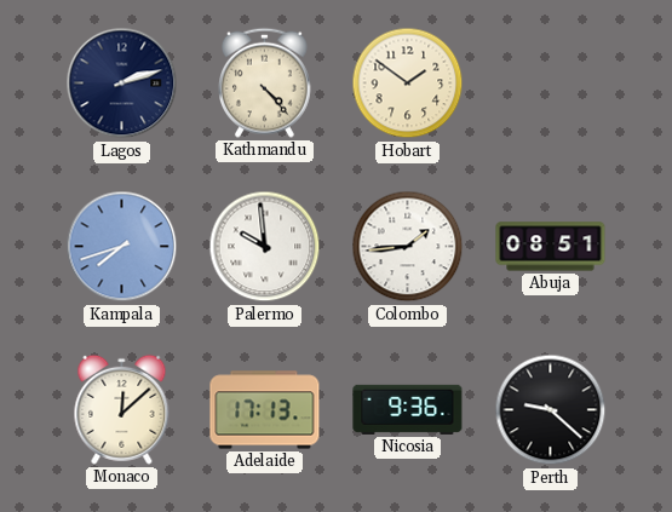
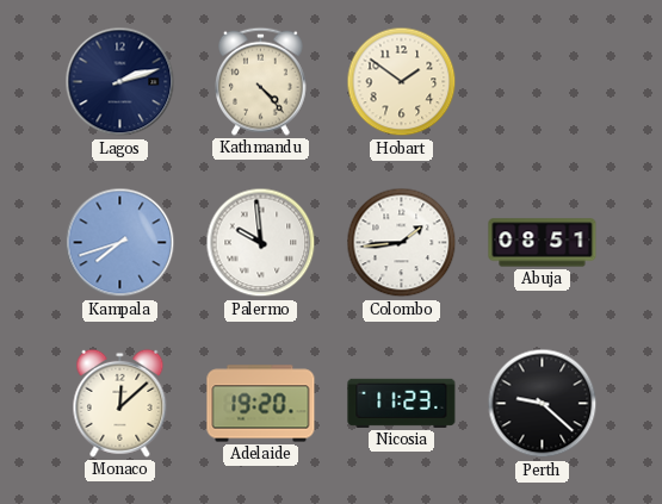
Adelaide: 17:13 -> 19:20 (261, 404)
Nicosia: 9:36 -> 11:23 (402, 403)
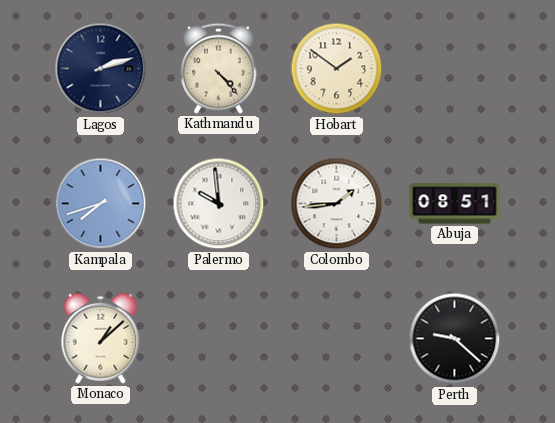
Monaco: 12:08 -> 1:08 (101, 338)
Adelaide: 19:20 -> none (261, 404)
Nicosia: 11:23 -> none (402, 403)
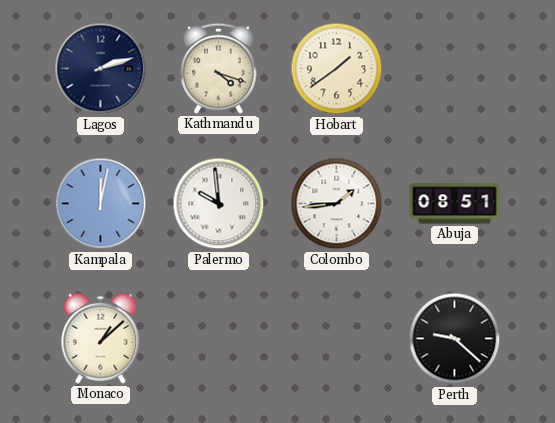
Kathmandu: 4:23 -> 4:18 (219, 68)
Hobart: 1:51 -> 1:39 (337, 69)
Kampala: 7:42 -> 12:02 (101, 204)
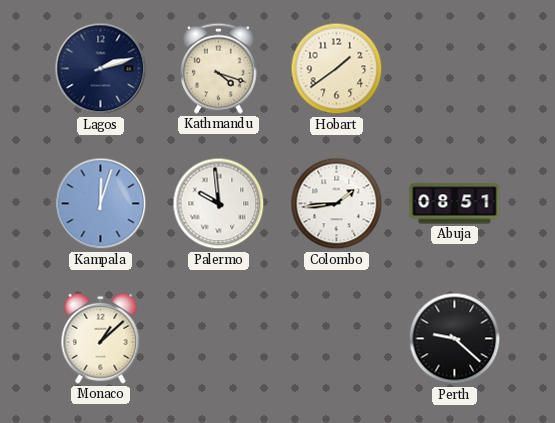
Kampala: 12:02 -> 12:03 (101, 204)
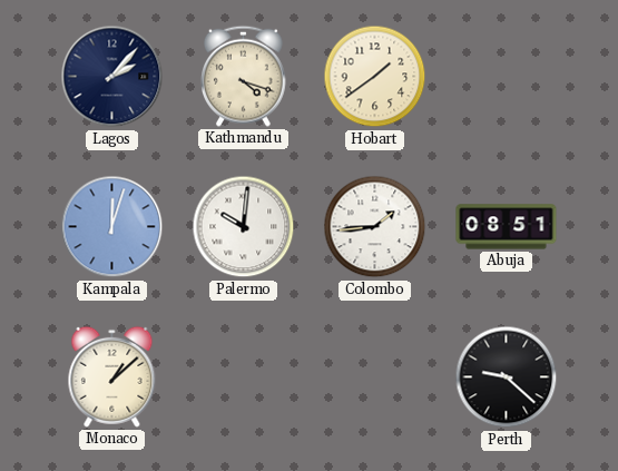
Lagos: 2:12 -> 2:07 (112, 77)
Palermo: 9:59 -> 10:01 (244, 227)
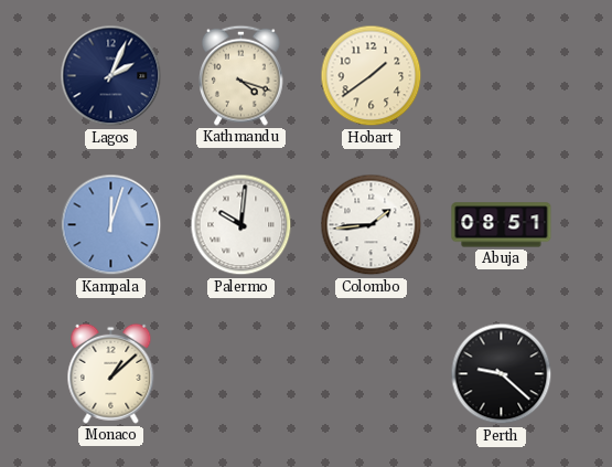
Lagos: 2:07 -> 2:04 (111, 76)
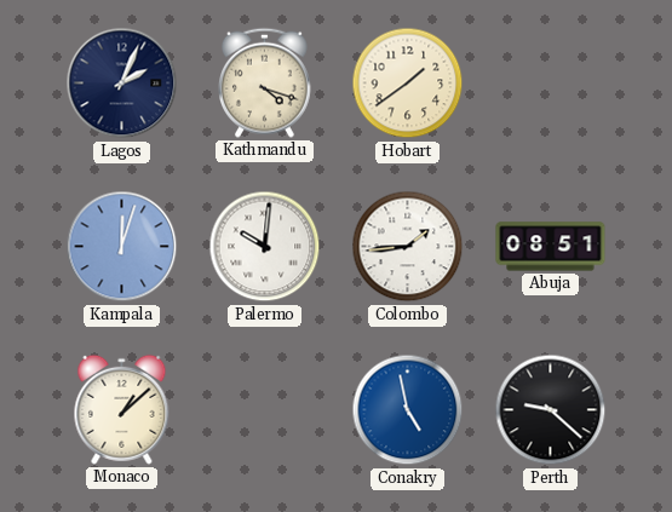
Conakry: none -> 4:58 (408, 410)
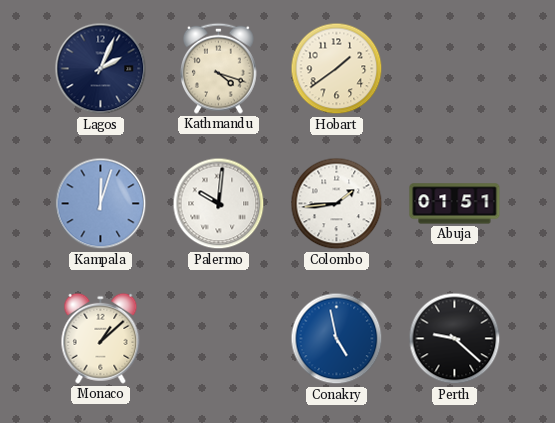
Abuja: 08:51 -> 01:51 (455, 204)
